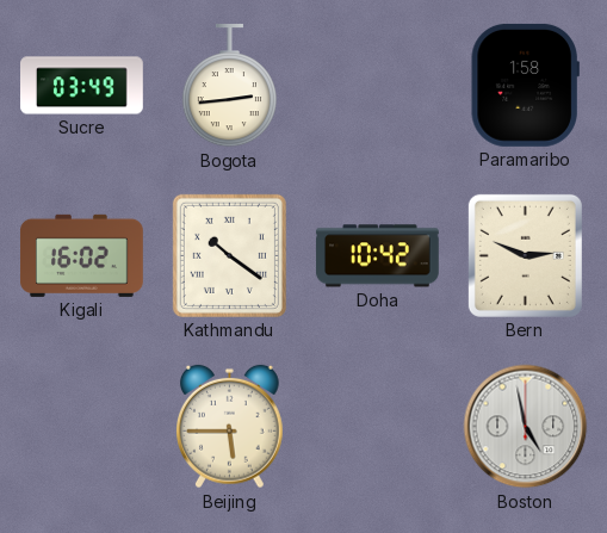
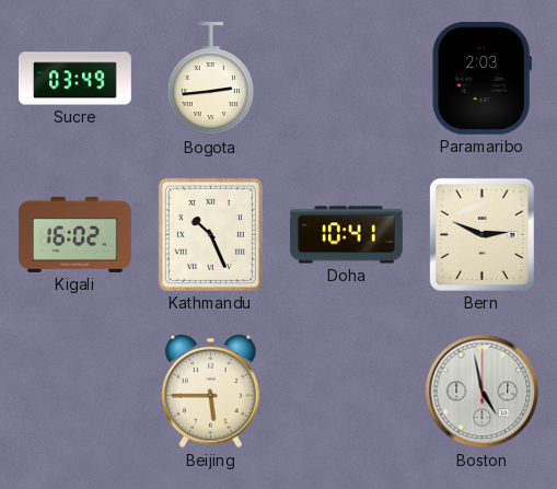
Paramaribo: 1:58 -> 2:03 (481, 78)
Kathmandu: 10:21 -> 10:26 (210, 234)
Doha: 10:42 -> 10:41 (346, 235)
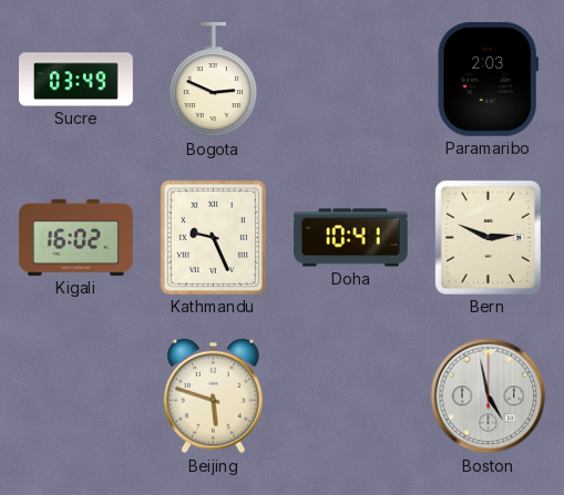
Bogota: 2:44 -> 2:49 (213, 80)
Kathmandu: 10:26 -> 9:26 (213, 237)
Beijing: 5:45 -> 5:48 (214, 396)
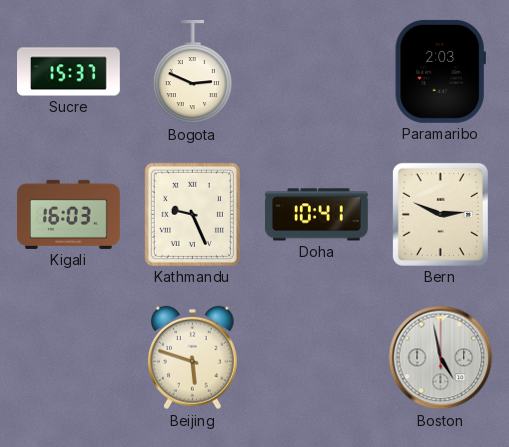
Sucre: 03:49 -> 15:37 (69, 72)
Kigali: 16:02 -> 16:03 (68, 214)
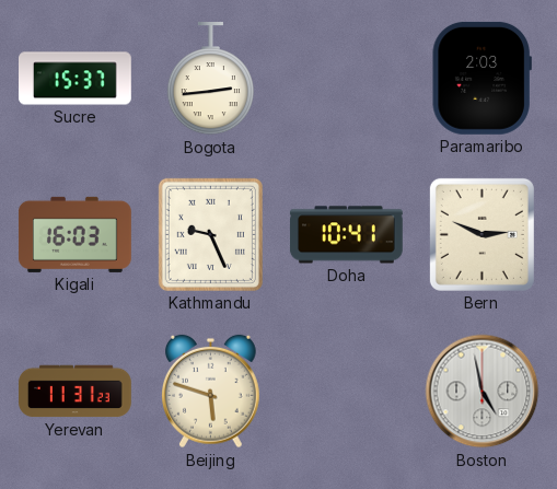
Bogota: 2:49 -> 2:44 (210, 79)
Yerevan: none -> 11:31 (76, 392)
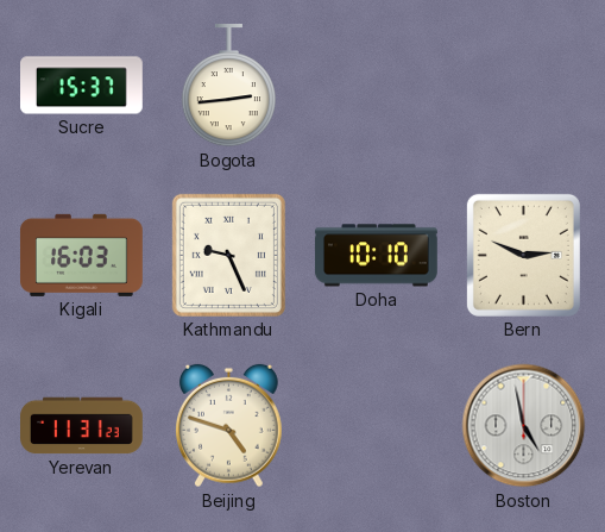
Paramaribo: 2:03 -> none (481, 78)
Doha: 10:41 -> 10:10 (376, 256)
Beijing: 5:48 -> 4:48 (229, 426)
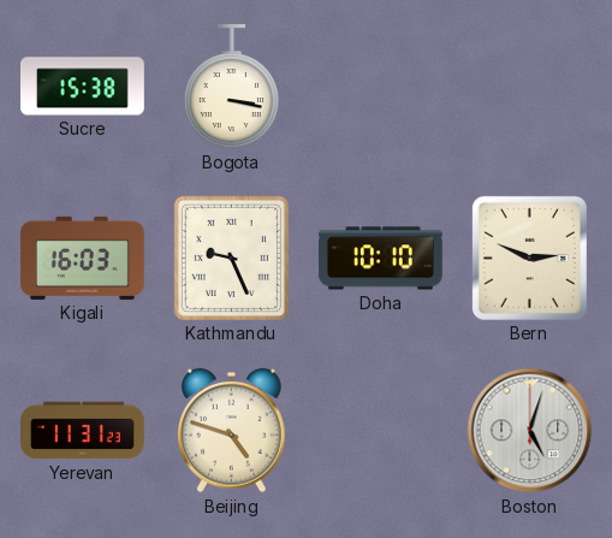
Sucre: 15:37 -> 15:38 (83, 87)
Bogota: 2:44 -> 3:17 (231, 87)
Boston: 4:58 -> 5:03 (530, 431)
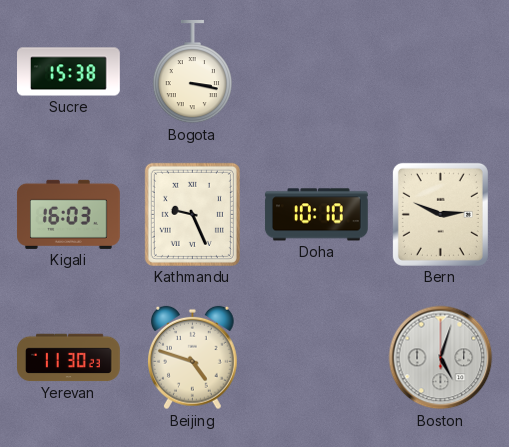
Yerevan: 11:31 -> 11:30 (69, 358)
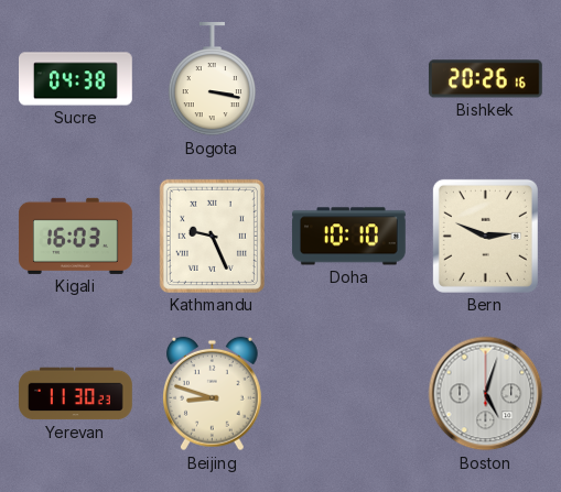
Sucre: 15:38 -> 04:38 (76, 79)
Bishkek: none -> 20:26 (485, 79)
Beijing: 4:48 -> 8:48 (213, 394)
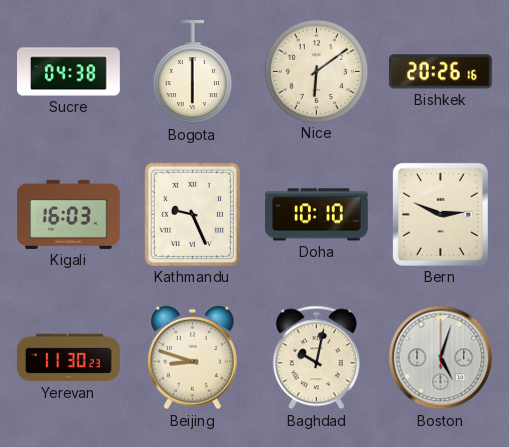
Bogota: 3:17 -> 6:00 (192, 72)
Nice: none -> 6:09 (316, 71)
Baghdad: none -> 10:02 (316, 358)
